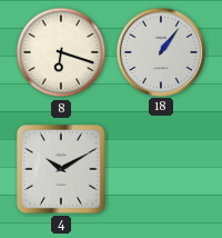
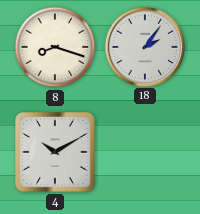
8: 6:18 -> 8:18 (55, 47)
18: 1:06 -> 2:06 (144, 46)
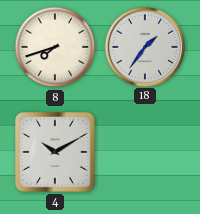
8: 8:18 -> 7:42 (55, 47)
18: 2:06 -> 1:36 (144, 46)
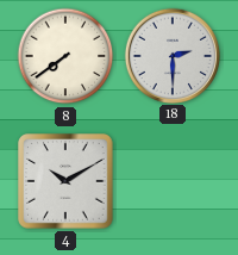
8: 7:42 -> 7:39 (65, 56)
18: 1:36 -> 2:30 (171, 55)
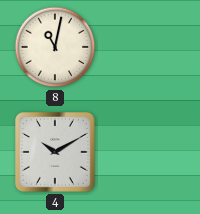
8: 7:39 -> 11:02 (55, 47)
18: 2:30 -> none (171, 55)
